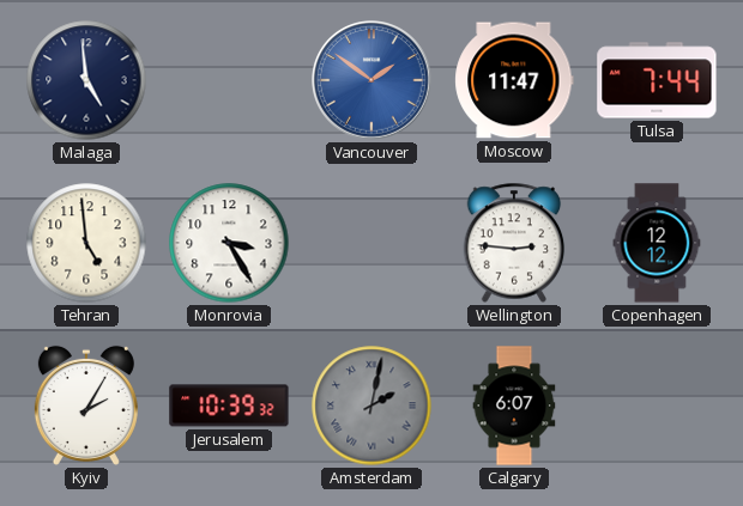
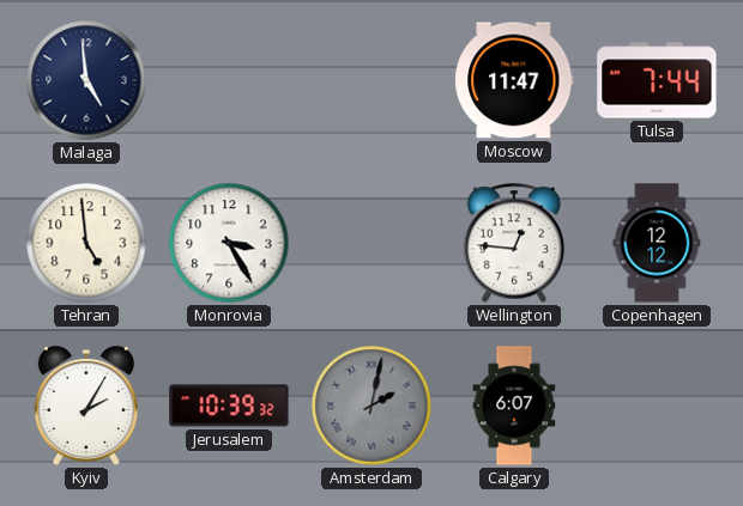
Vancouver: 1:51 -> none (371, 80)
Wellington: 2:46 -> 12:46 (514, 243)
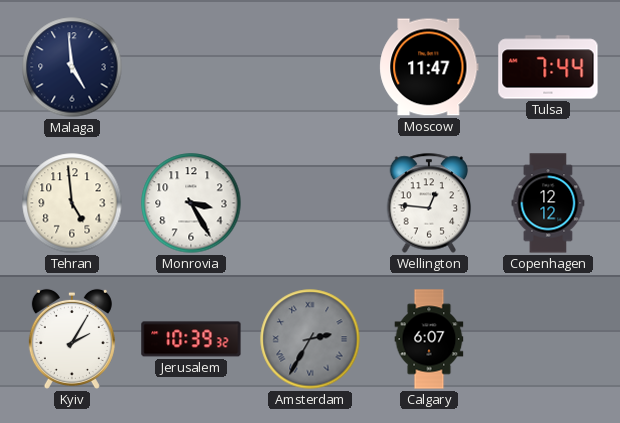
Amsterdam: 2:02 -> 2:35 (310, 339)
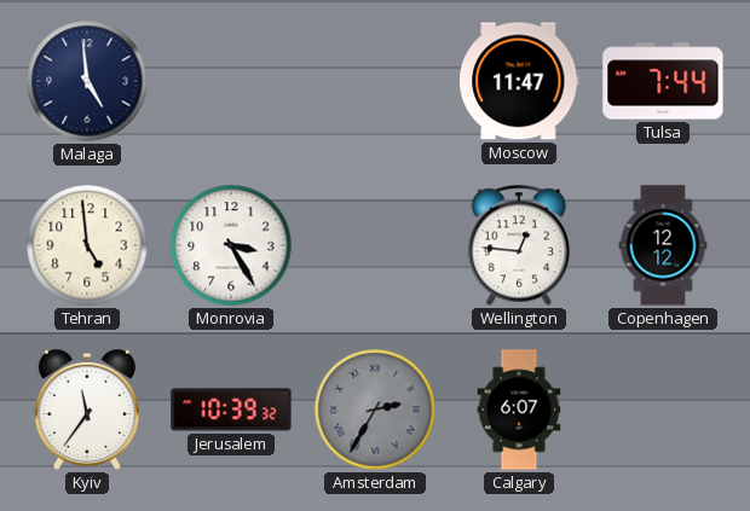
Kyiv: 2:05 -> 11:36 (87, 410)
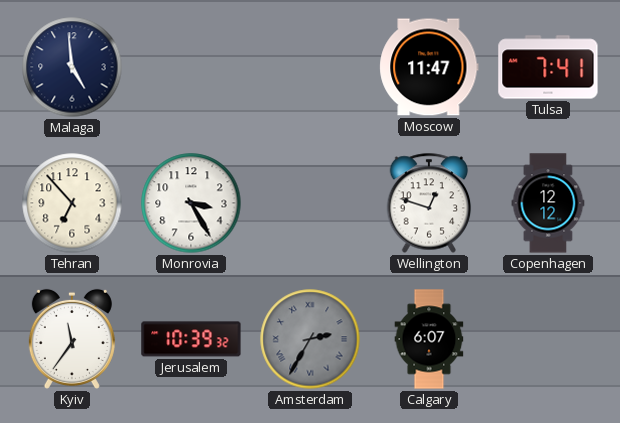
Tulsa: 7:44 -> 7:41 (548, 67)
Tehran: 4:59 -> 6:53 (72, 203)
Wellington: 12:46 -> 12:48 (429, 203)
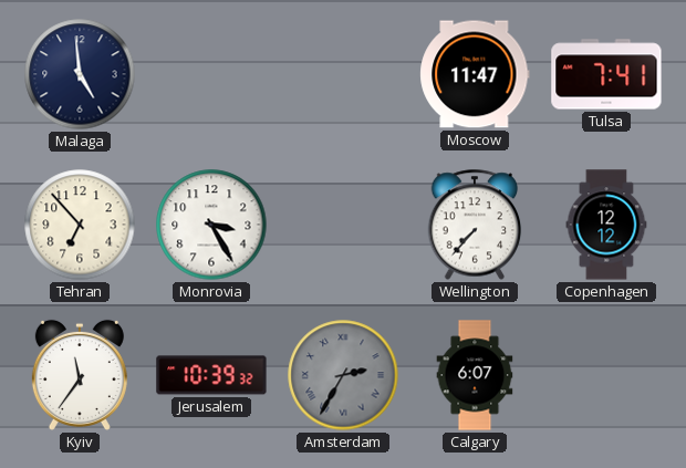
Wellington: 12:48 -> 7:37 (475, 225)
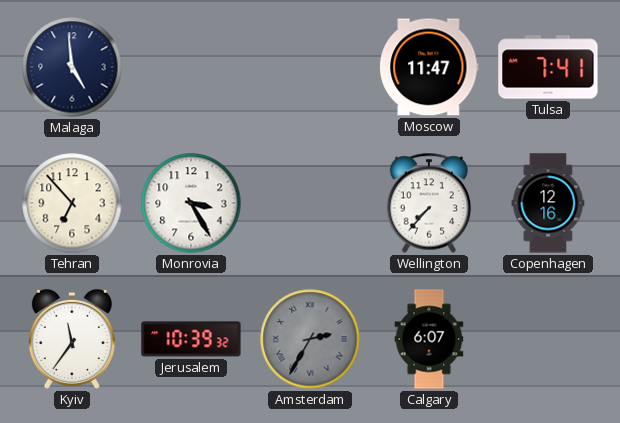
Copenhagen: 12:12 -> 12:16 (548, 203)
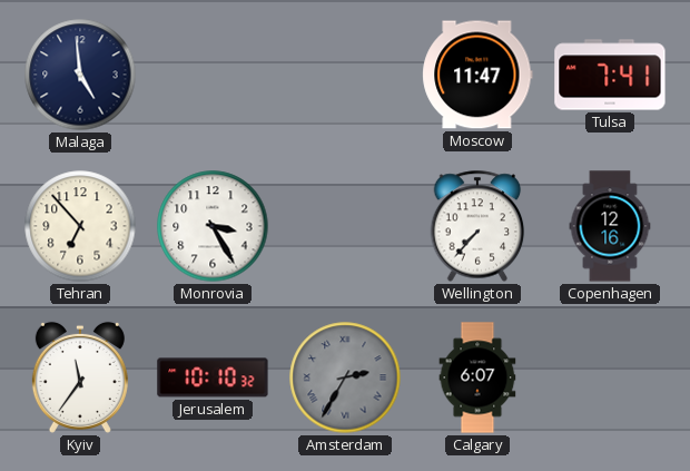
Jerusalem: 10:39 -> 10:10 (213, 377)
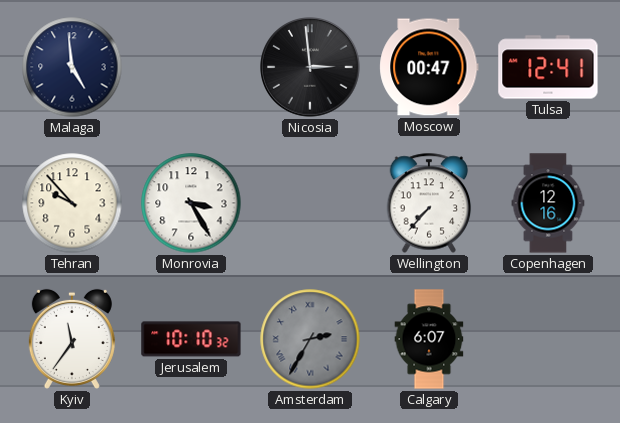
Nicosia: none -> 2:59 (310, 67)
Moscow: 11:47 -> 00:47 (429, 67)
Tulsa: 7:41 -> 12:41 (548, 67)
Tehran: 6:53 -> 9:53 (72, 203)
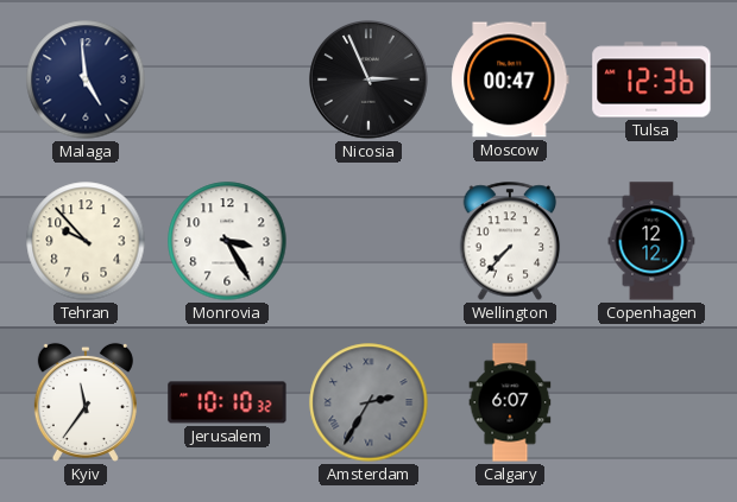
Nicosia: 2:59 -> 2:56 (368, 80)
Tulsa: 12:41 -> 12:36 (651, 80)
Copenhagen: 12:16 -> 12:12 (651, 241)
